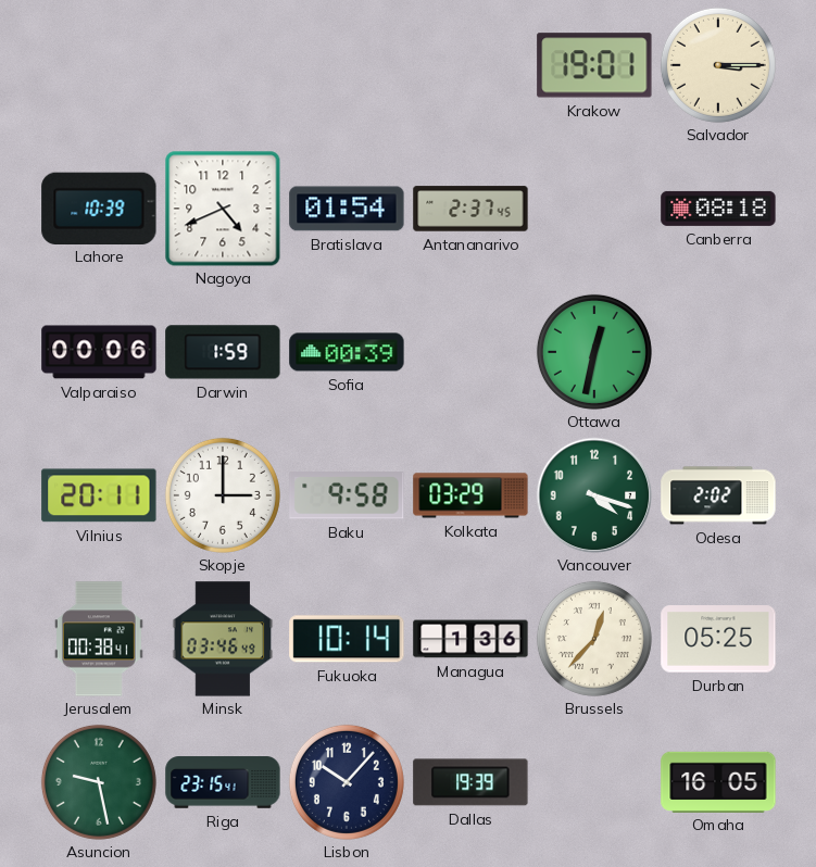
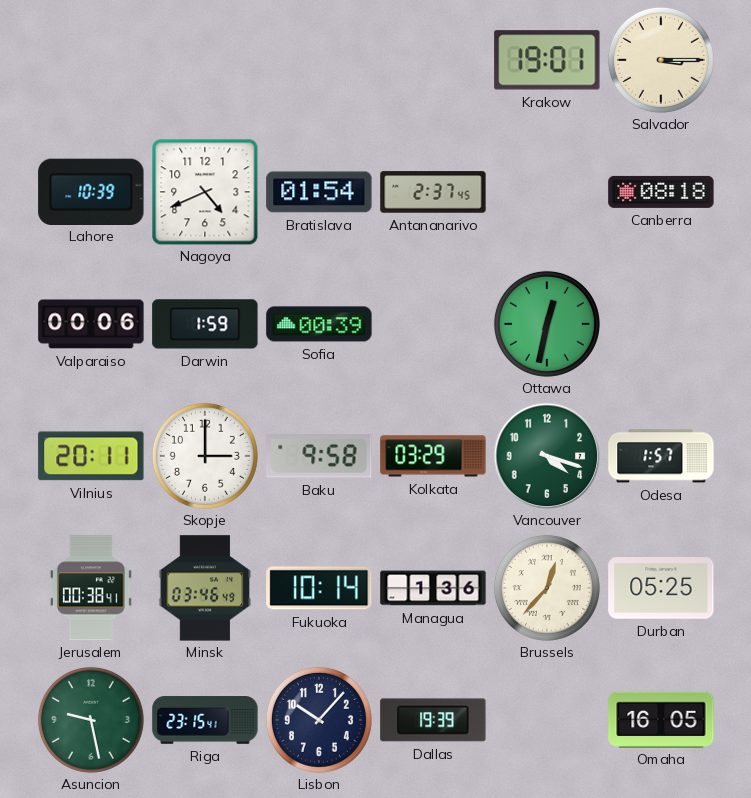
Odesa: 2:02 -> 1:57 (661, 456)
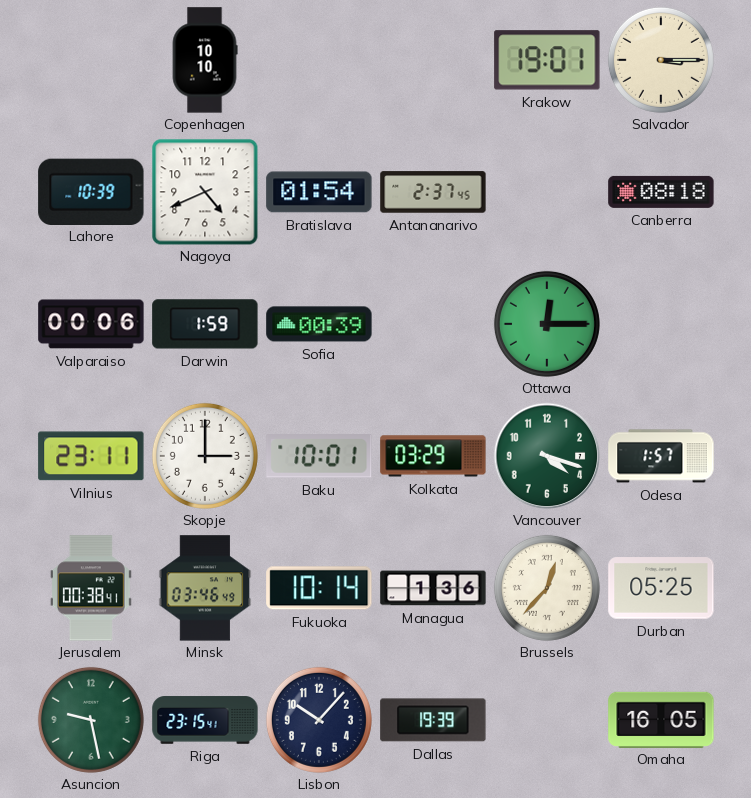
Copenhagen: none -> 10:10 (205, 60)
Ottawa: 12:32 -> 12:15 (547, 324)
Vilnius: 20:11 -> 23:11 (91, 456)
Baku: 9:58 -> 10:01 (319, 457)
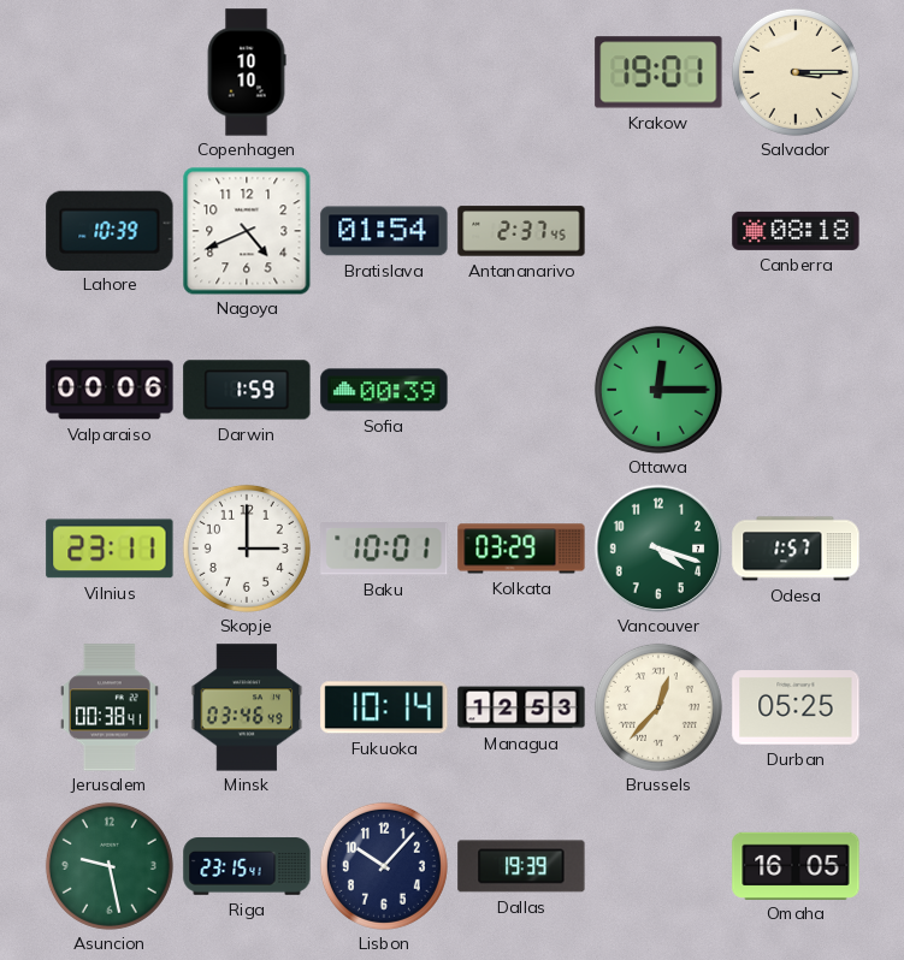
Managua: 1:36 -> 12:53 (521, 707)
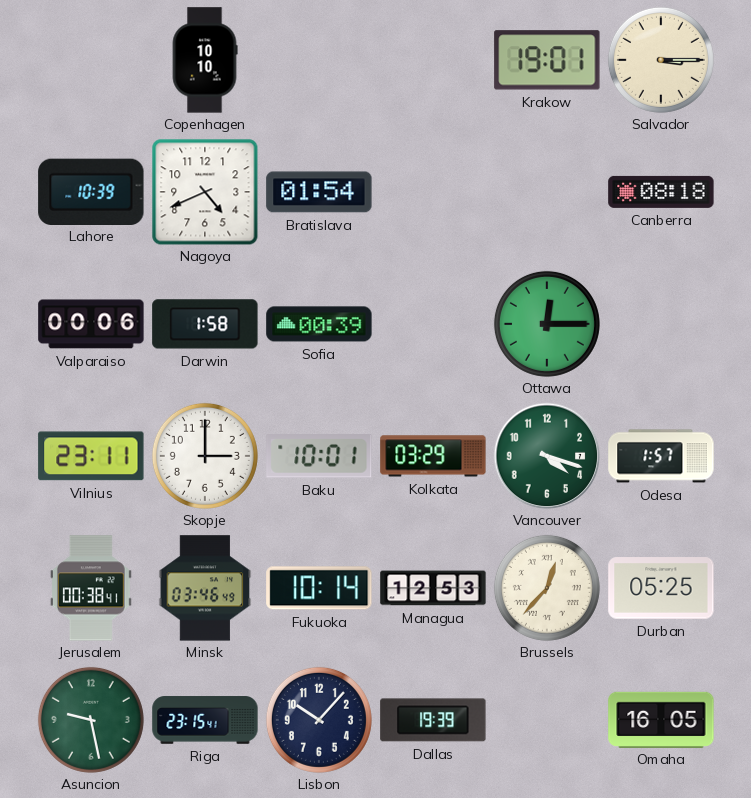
Antananarivo: 2:37 -> none (521, 231)
Darwin: 1:59 -> 1:58 (205, 324)
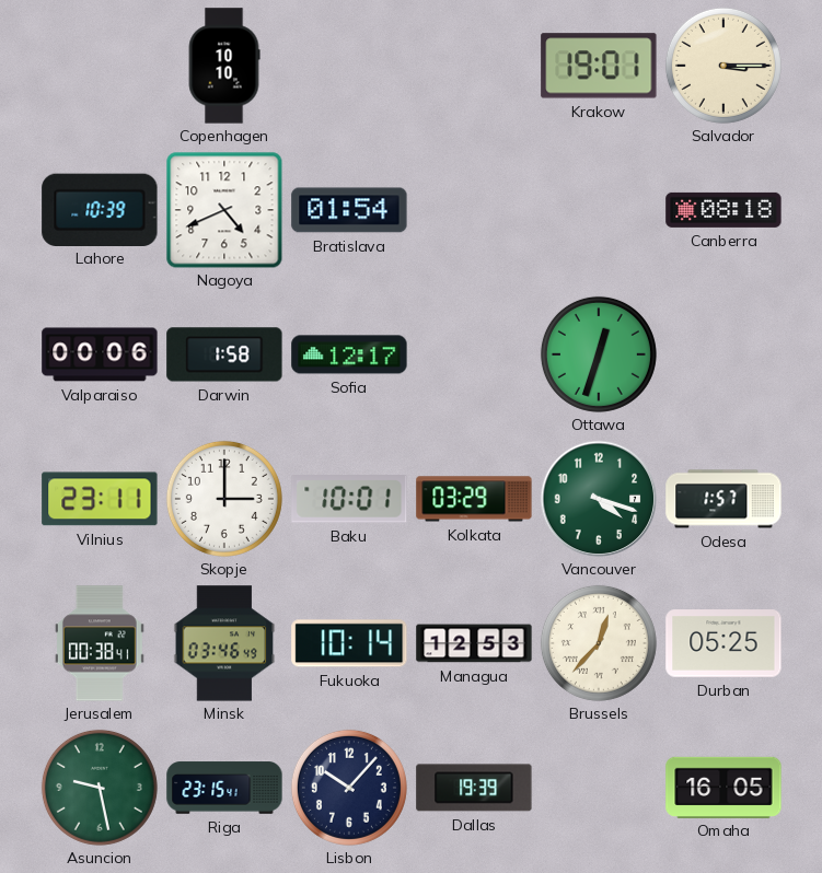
Sofia: 00:39 -> 12:17 (349, 354)
Ottawa: 12:15 -> 12:33 (599, 354)
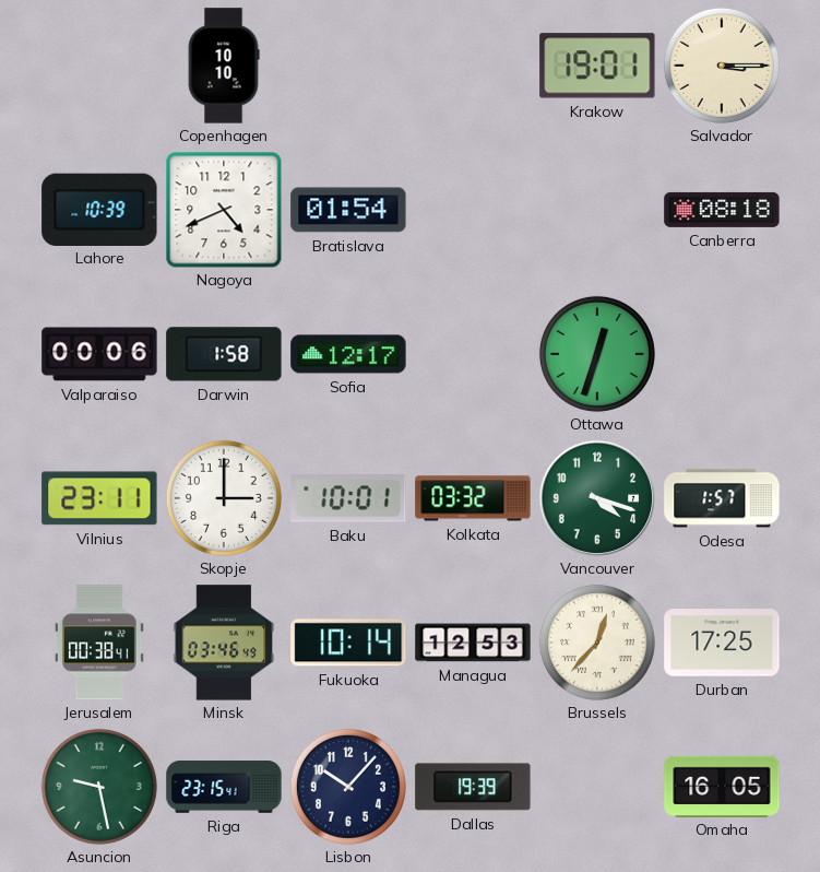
Kolkata: 03:29 -> 03:32 (473, 498)
Durban: 05:25 -> 17:25 (722, 643)
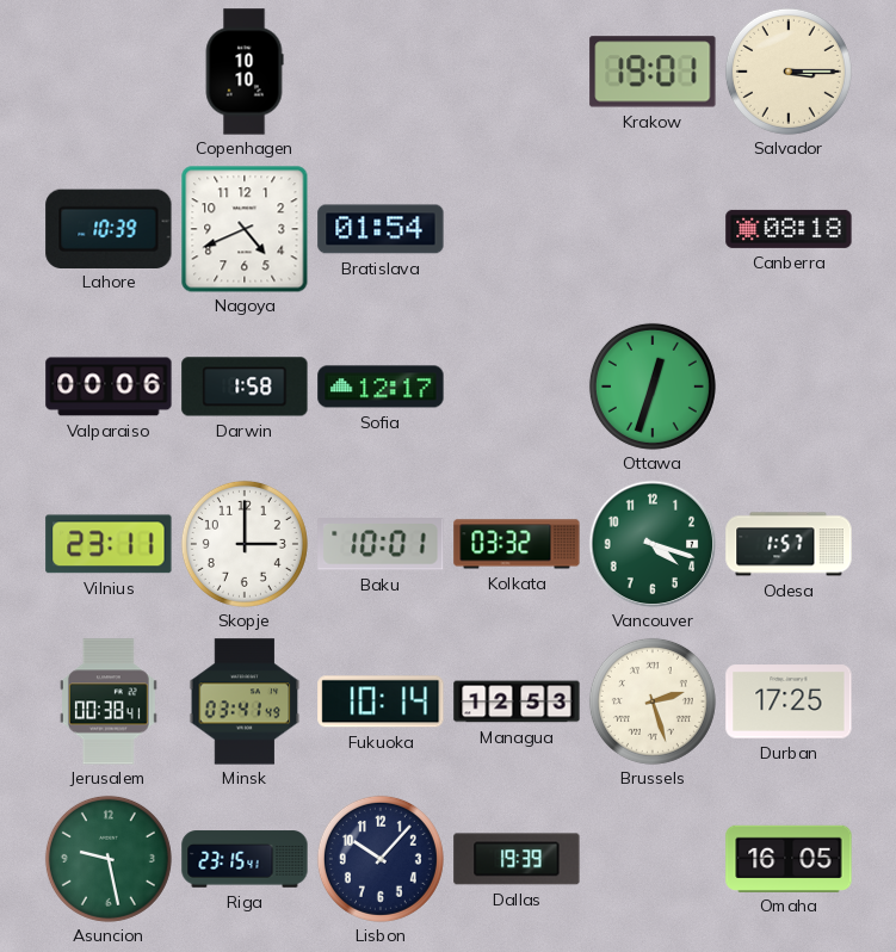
Minsk: 03:46 -> 03:41 (245, 701)
Brussels: 12:37 -> 2:27 (653, 701)
